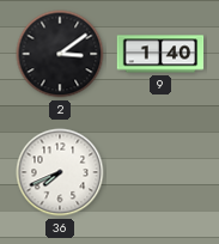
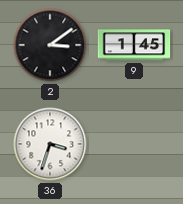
9: 1:40 -> 1:45 (134, 45)
36: 7:41 -> 3:33 (50, 144)
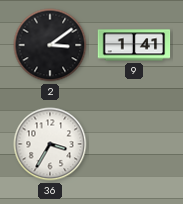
9: 1:45 -> 1:41 (134, 45)
36: 3:33 -> 3:35 (50, 144)
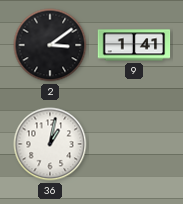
36: 3:35 -> 1:02 (50, 144)
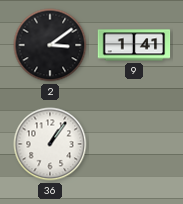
36: 1:02 -> 1:06 (50, 144)
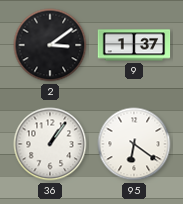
9: 1:41 -> 1:37 (134, 45)
95: none -> 6:21 (134, 144)
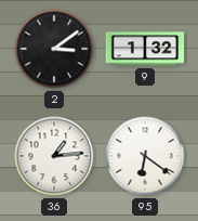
9: 1:37 -> 1:32 (145, 49)
36: 1:06 -> 1:14 (54, 156)
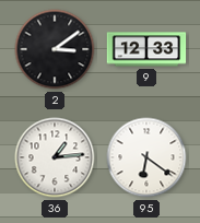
9: 1:32 -> 12:33 (146, 49)
